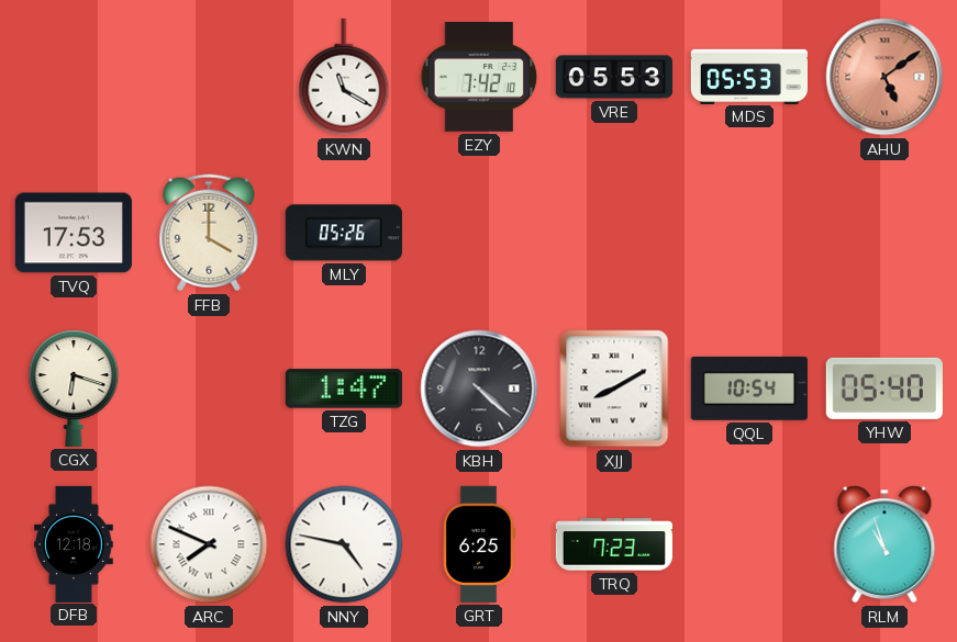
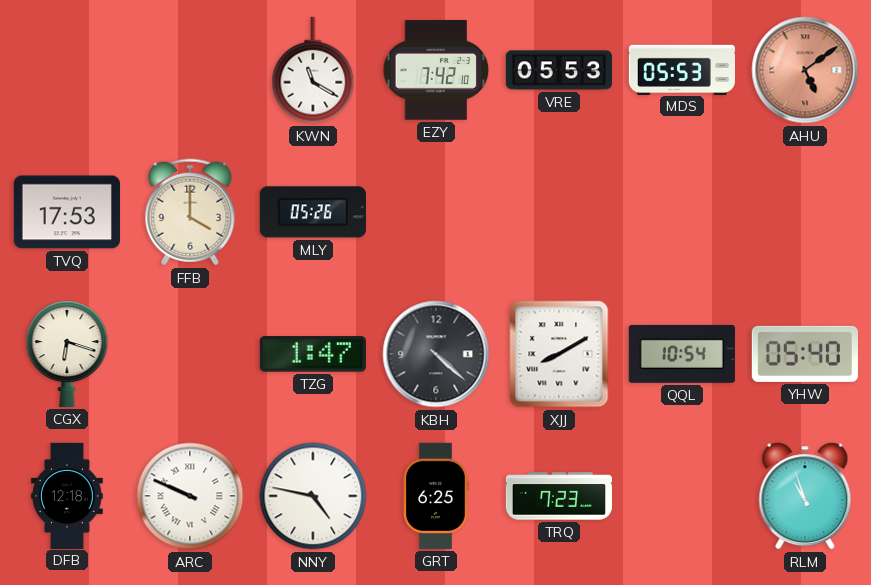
ARC: 7:49 -> 9:49 (190, 496)
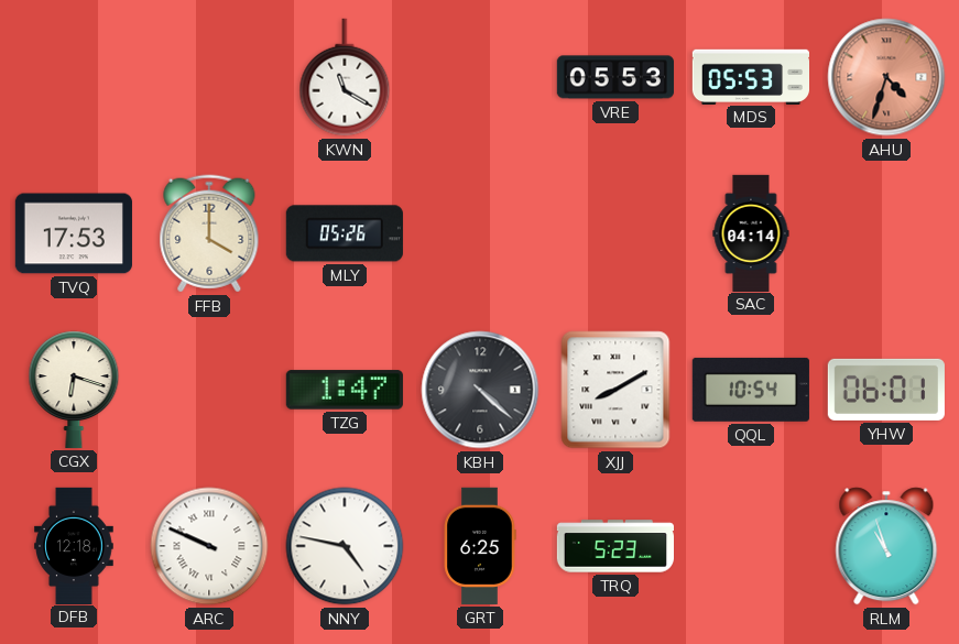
EZY: 7:42 -> none (436, 70)
AHU: 5:09 -> 4:33 (886, 77)
SAC: none -> 04:14 (751, 232)
YHW: 05:40 -> 06:01 (886, 390)
TRQ: 7:23 -> 5:23 (614, 546)
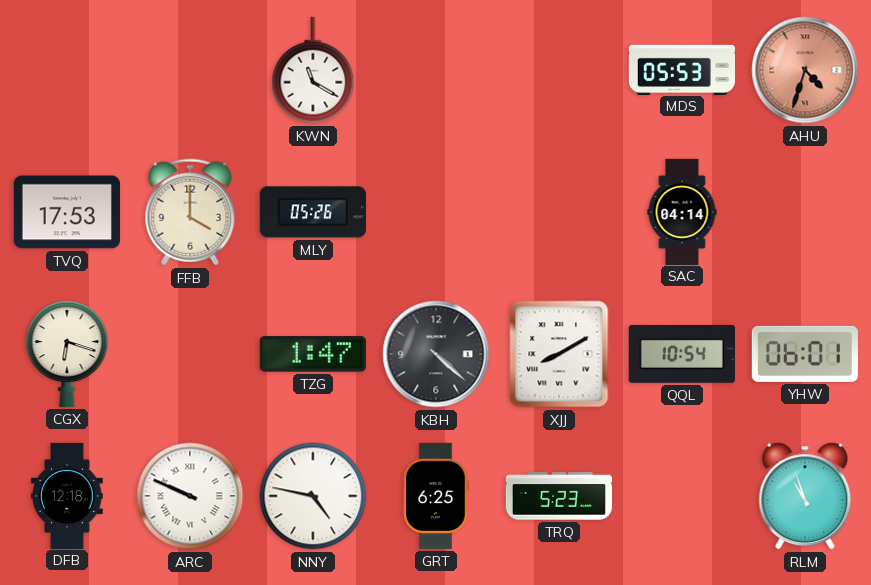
VRE: 05:53 -> none (615, 77)
